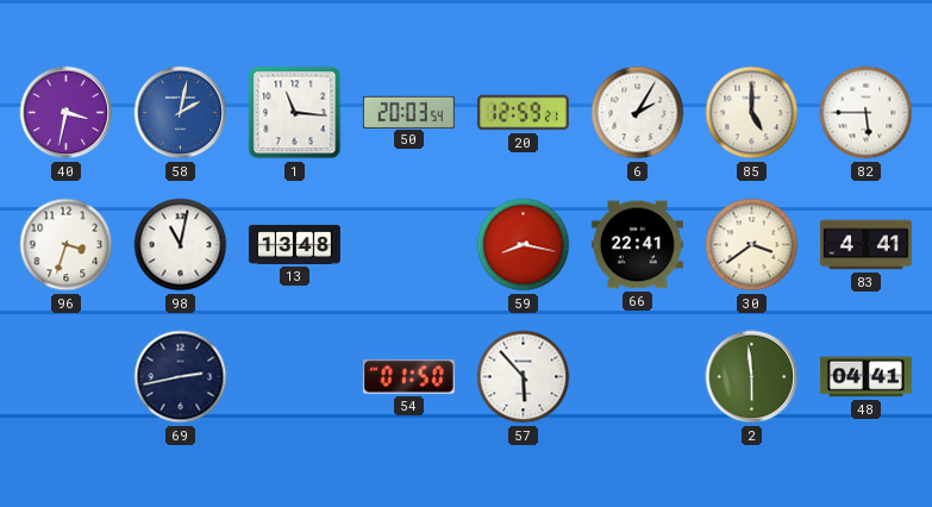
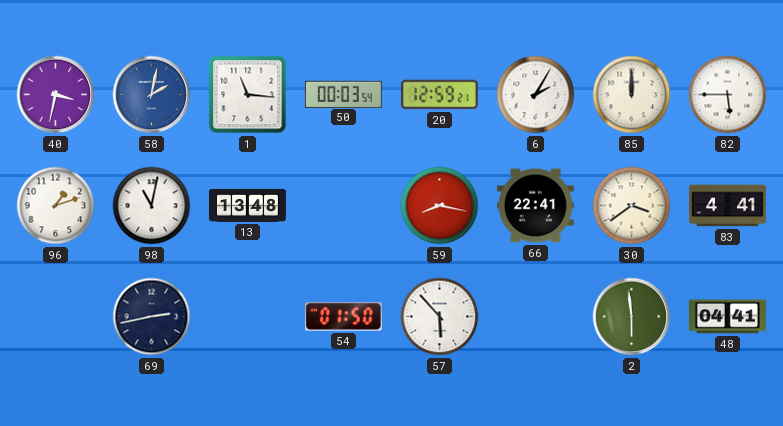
50: 20:03 -> 00:03 (343, 94)
85: 5:00 -> 12:00 (632, 95)
96: 3:33 -> 1:12 (56, 206)
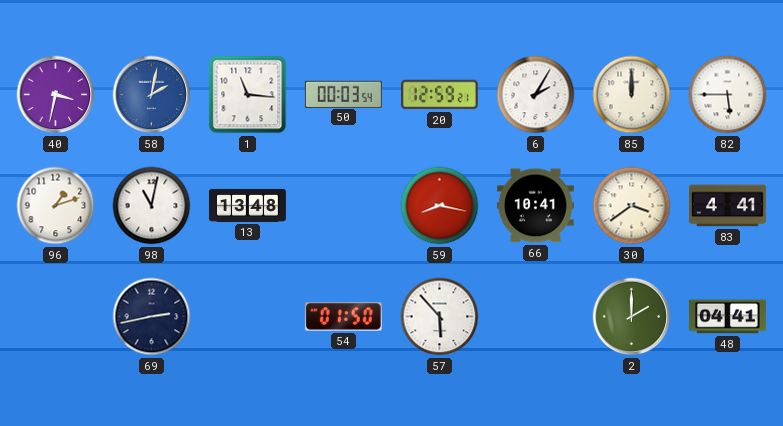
66: 22:41 -> 10:41 (535, 206)
2: 5:59 -> 2:00 (632, 317)
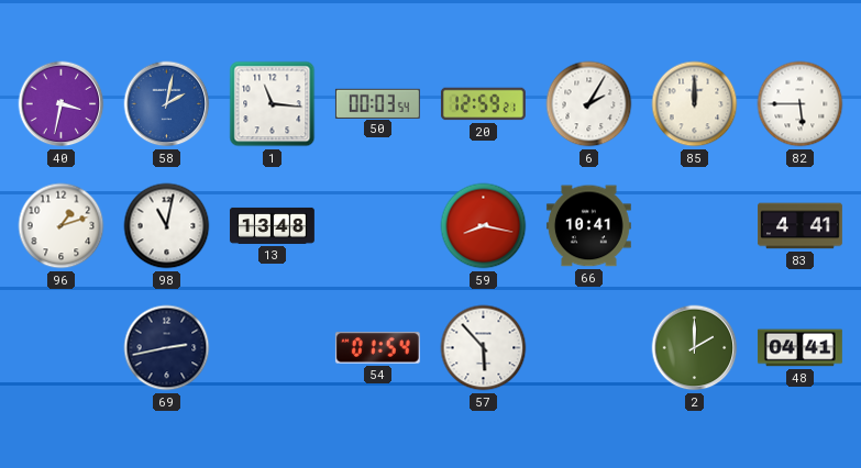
30: 3:39 -> none (632, 206)
54: 01:50 -> 01:54 (377, 348)
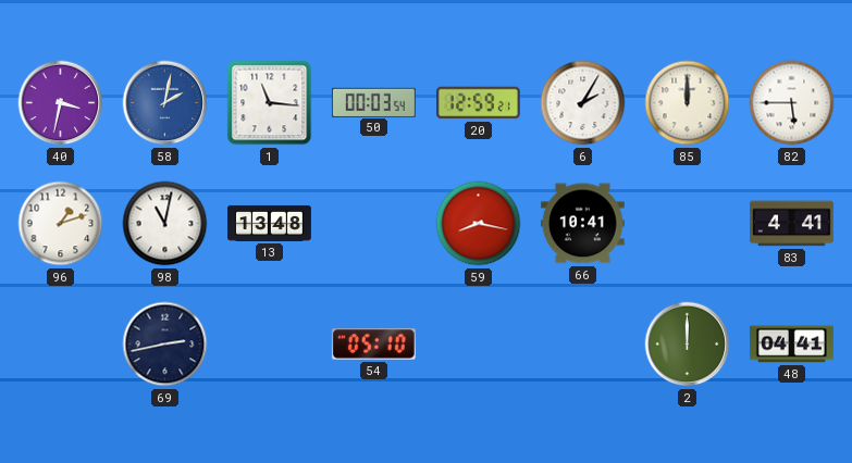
54: 01:54 -> 05:10 (373, 345)
57: 5:53 -> none (484, 348)
2: 2:00 -> 12:00 (688, 345)
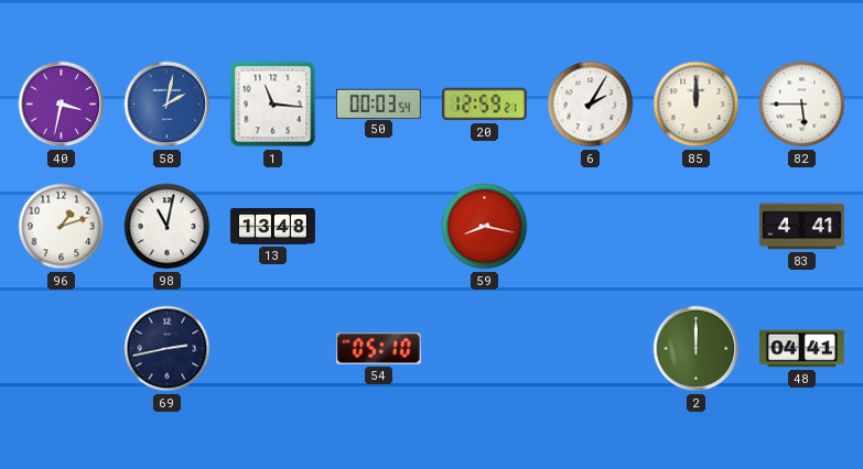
66: 10:41 -> none (582, 224)
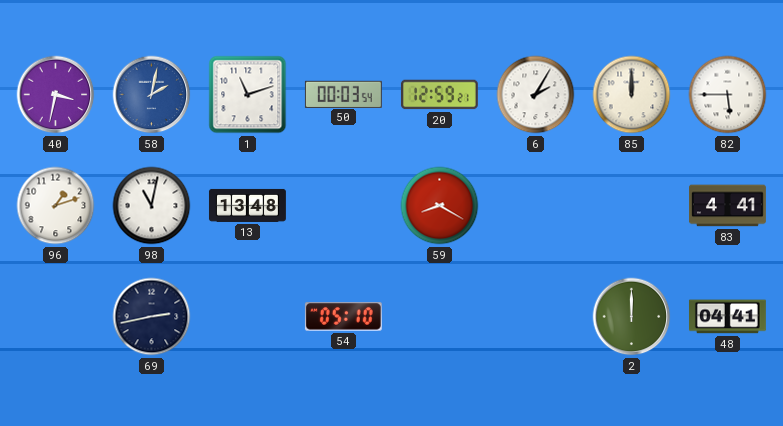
1: 11:16 -> 11:12 (248, 95)
59: 8:17 -> 8:20 (440, 206)
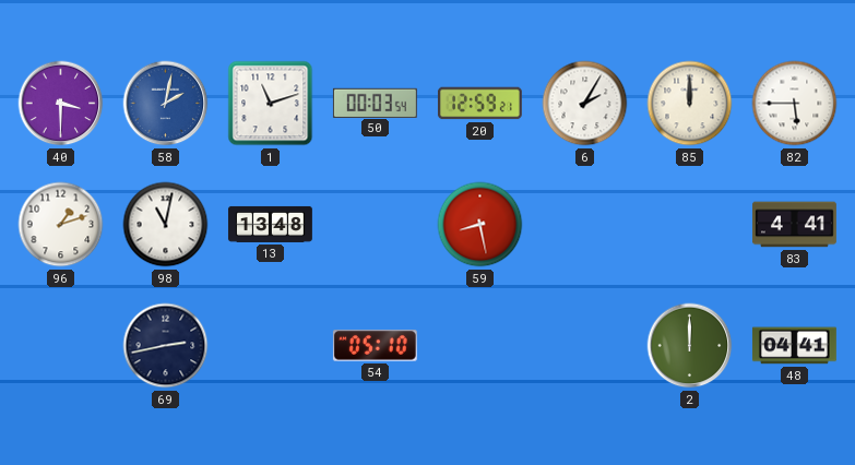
40: 3:32 -> 3:30 (61, 104)
59: 8:20 -> 8:28 (480, 225)
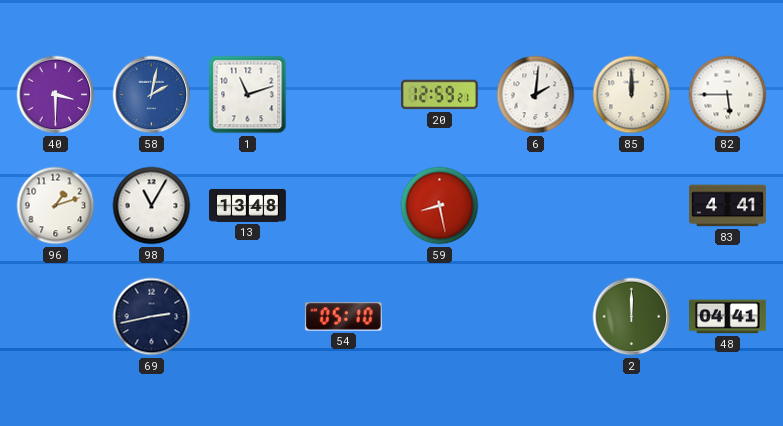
50: 00:03 -> none (375, 103)
6: 2:05 -> 2:01 (536, 95)
98: 11:02 -> 11:05 (152, 206)
